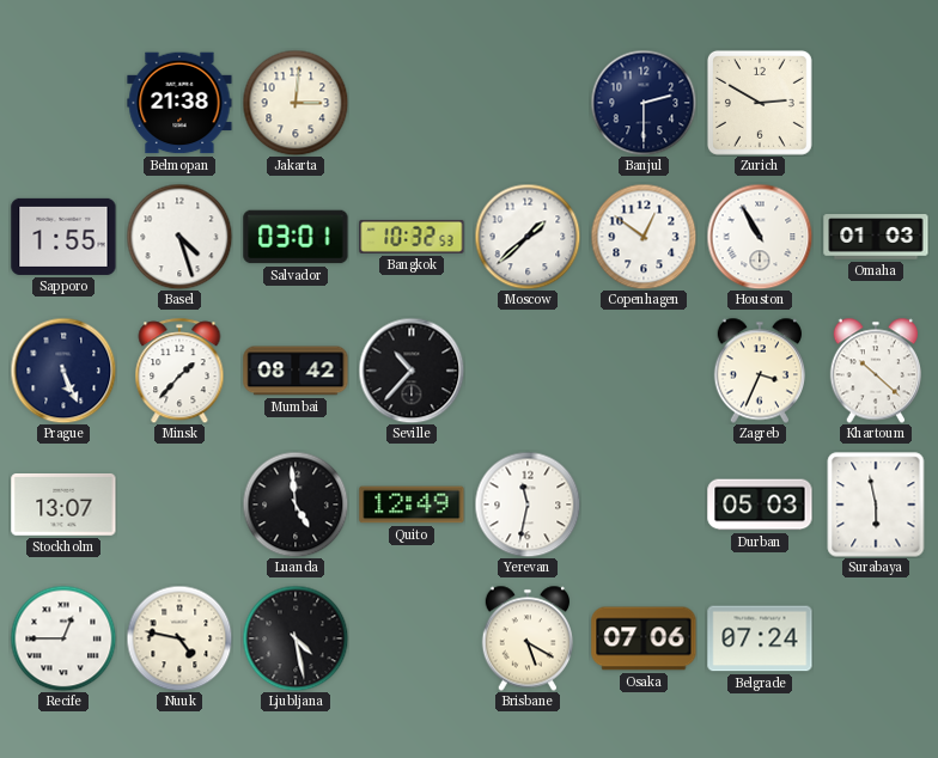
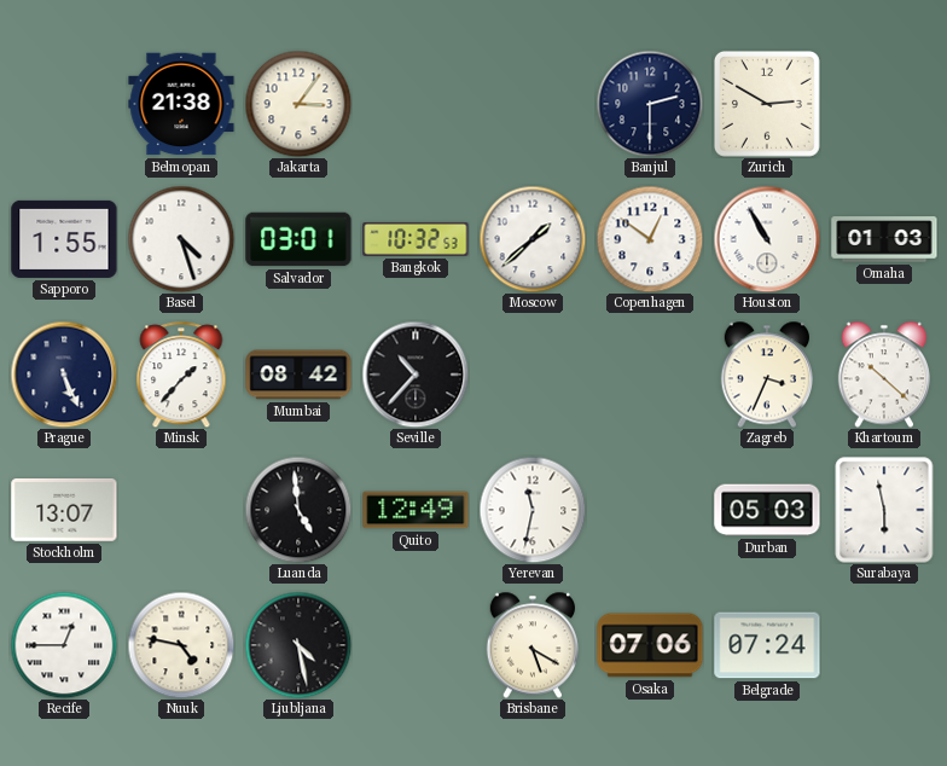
Jakarta: 3:01 -> 3:06 (298, 104)
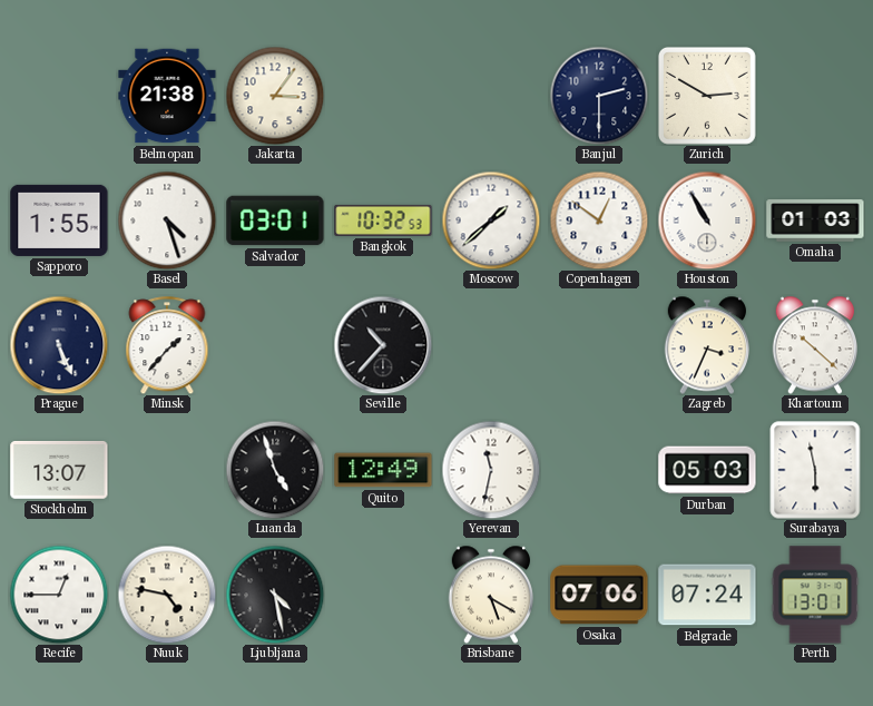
Mumbai: 08:42 -> none (298, 375)
Luanda: 4:59 -> 4:57 (275, 470)
Perth: none -> 13:01 (815, 595)
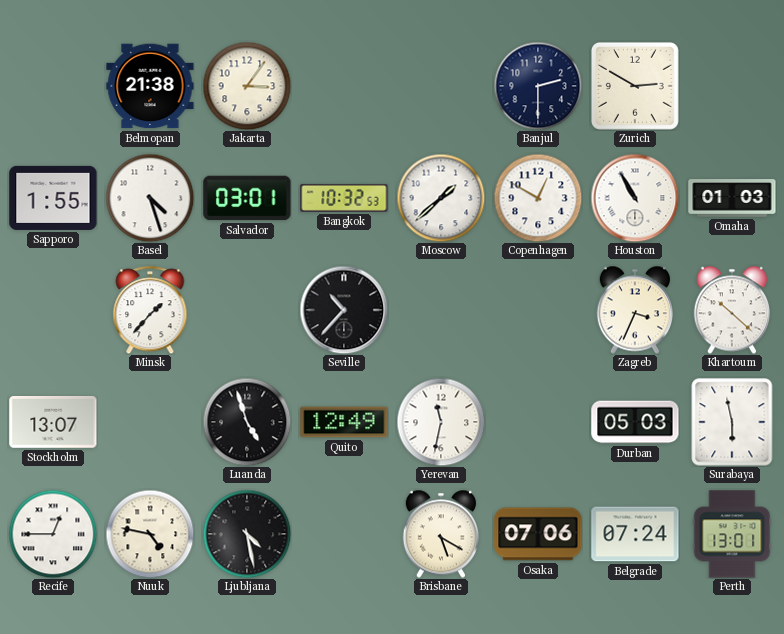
Copenhagen: 12:51 -> 12:50 (538, 198)
Prague: 5:26 -> none (59, 345)
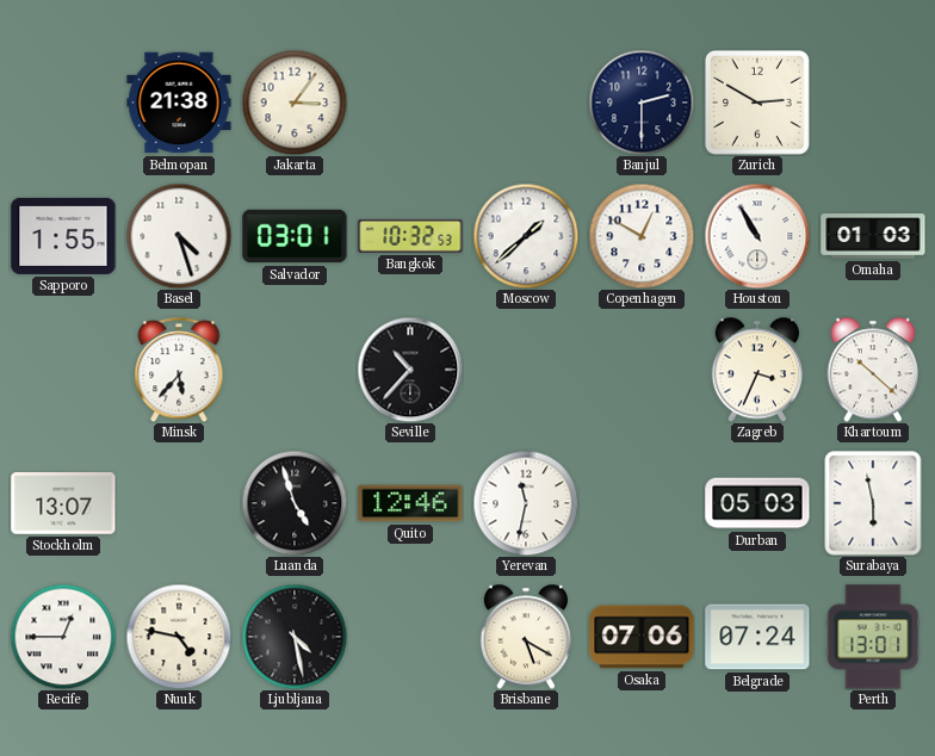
Minsk: 1:37 -> 5:37 (179, 370)
Quito: 12:49 -> 12:46 (410, 503)
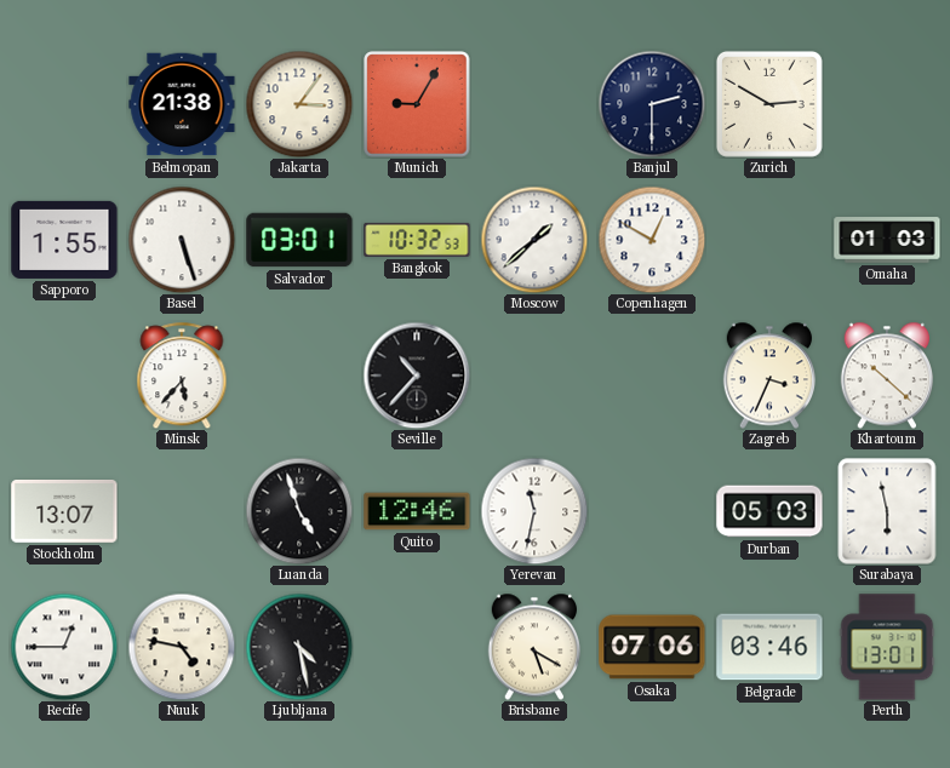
Munich: none -> 9:05 (417, 104)
Basel: 4:27 -> 5:27 (182, 240)
Houston: 10:55 -> none (757, 236)
Belgrade: 07:24 -> 03:46 (769, 647)
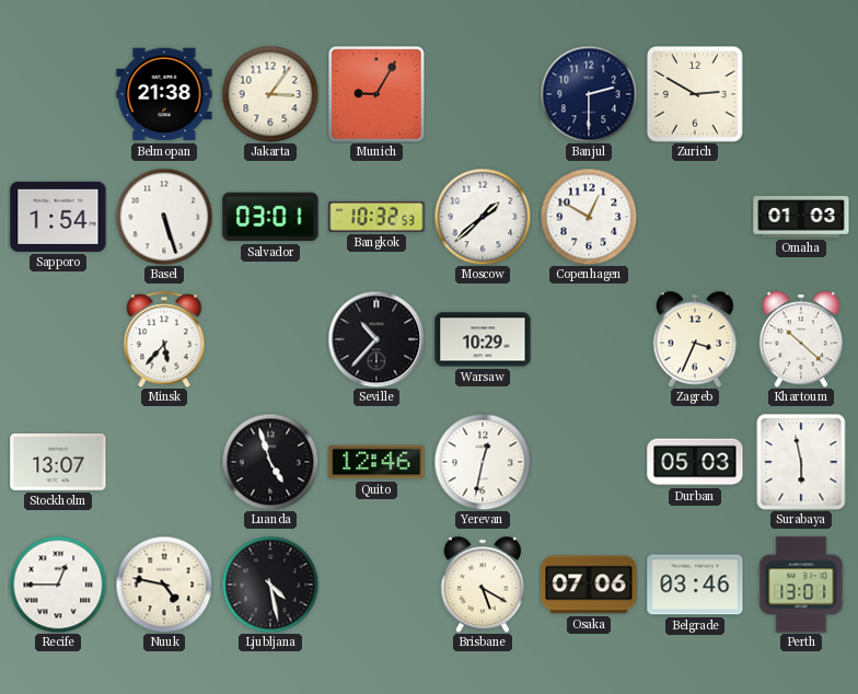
Sapporo: 1:55 -> 1:54 (58, 217)
Warsaw: none -> 10:29 (483, 339)
Yerevan: 11:32 -> 12:32 (483, 462)
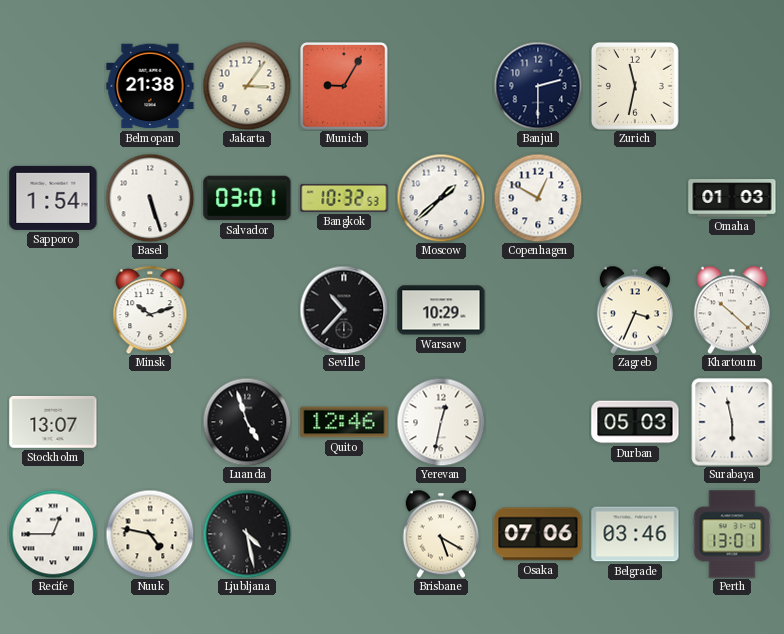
Zurich: 2:50 -> 11:32 (635, 86)
Minsk: 5:37 -> 10:12 (150, 310)
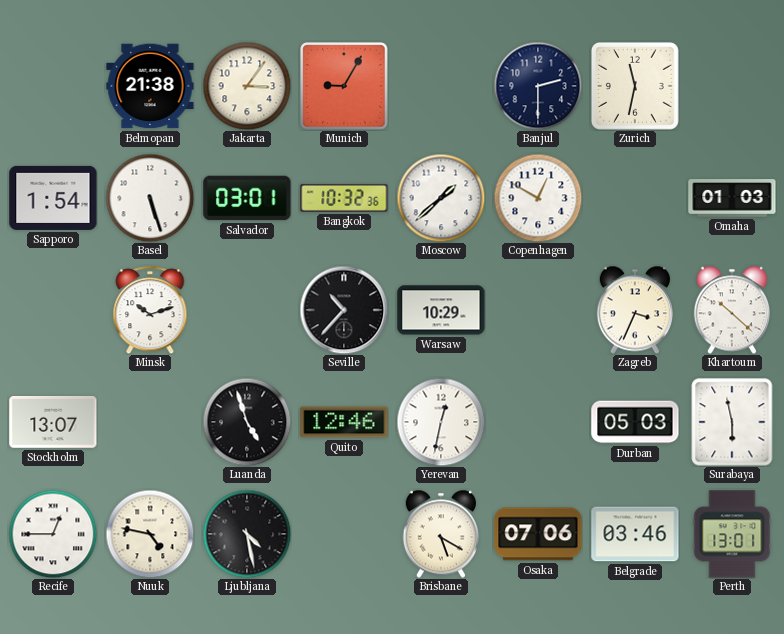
Bangkok: 10:32:53 -> 10:32:36 (344, 198)
